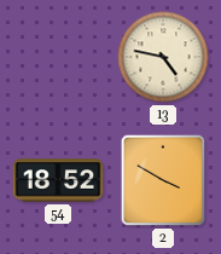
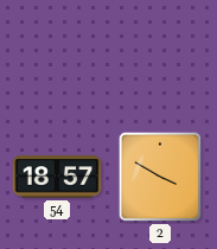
13: 4:47 -> none (163, 57)
54: 18:52 -> 18:57 (57, 177)
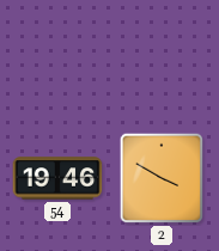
54: 18:57 -> 19:46 (57, 178)
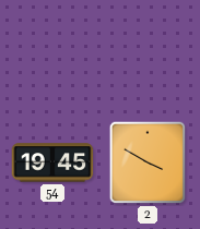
54: 19:46 -> 19:45 (52, 162)
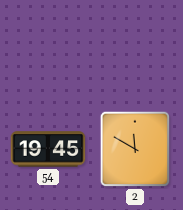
2: 3:50 -> 11:50 (135, 149)
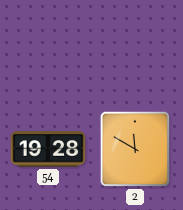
54: 19:45 -> 19:28 (48, 149)
